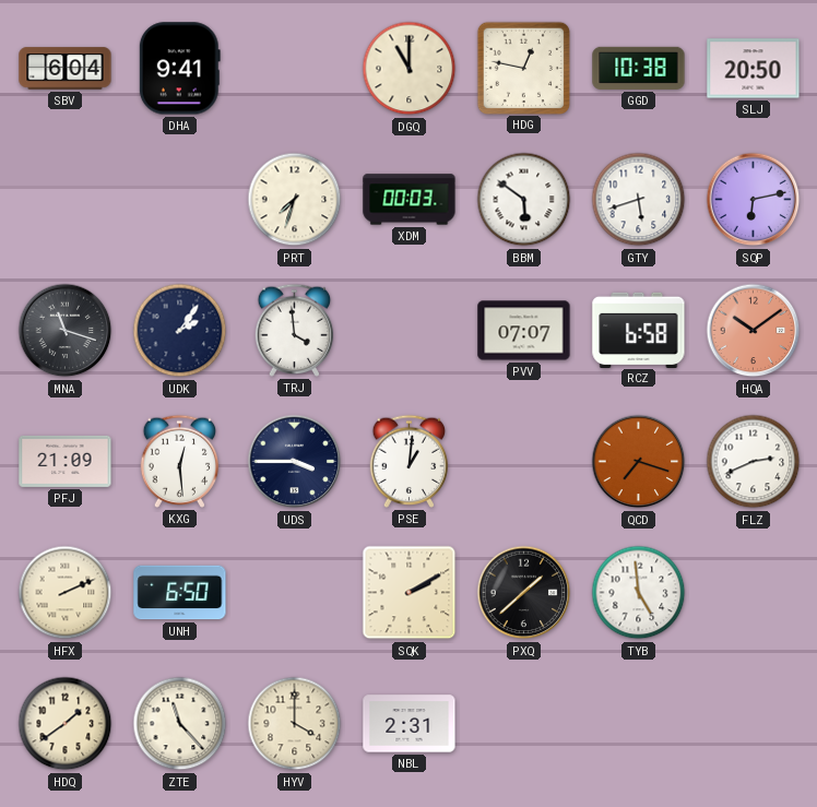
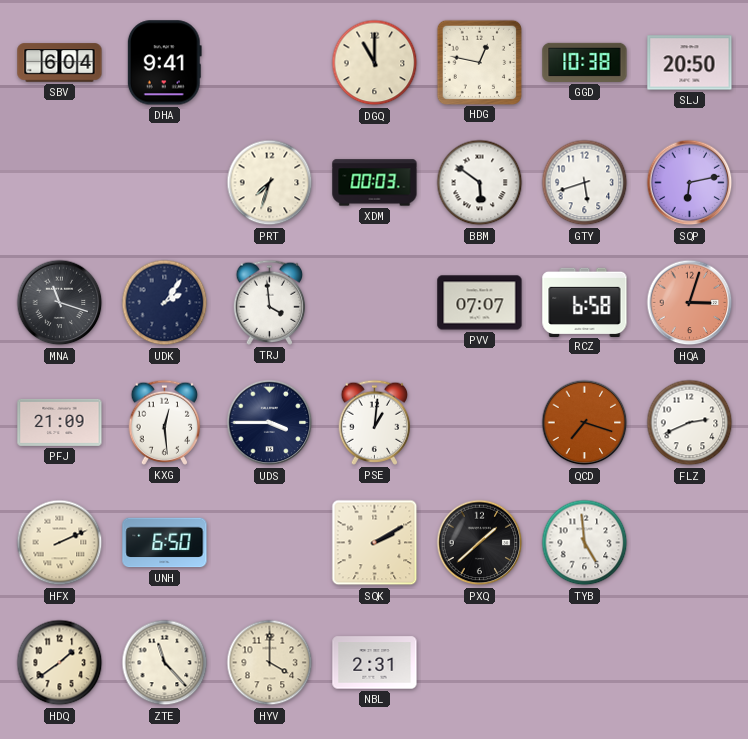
HQA: 10:09 -> 3:03 (690, 303)
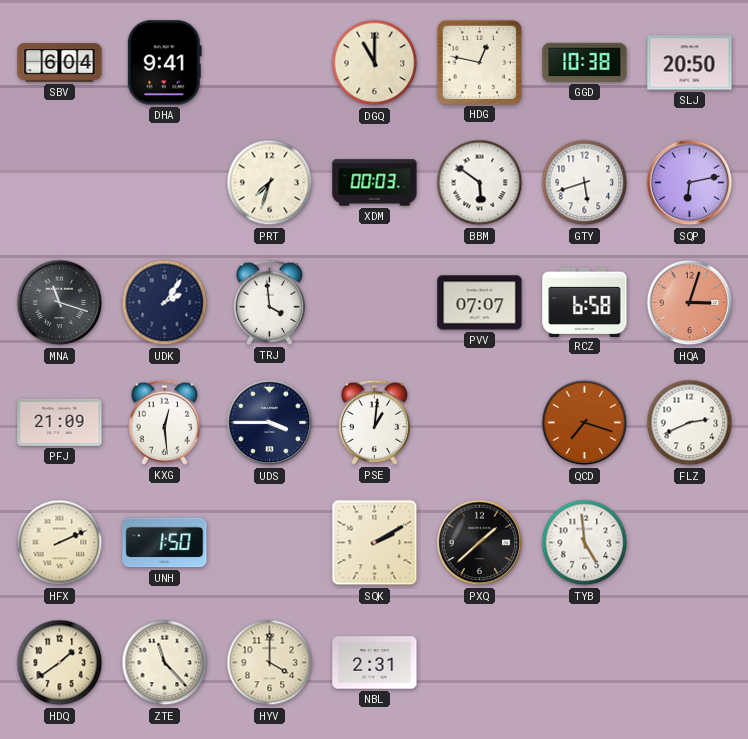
UNH: 6:50 -> 1:50 (165, 543)
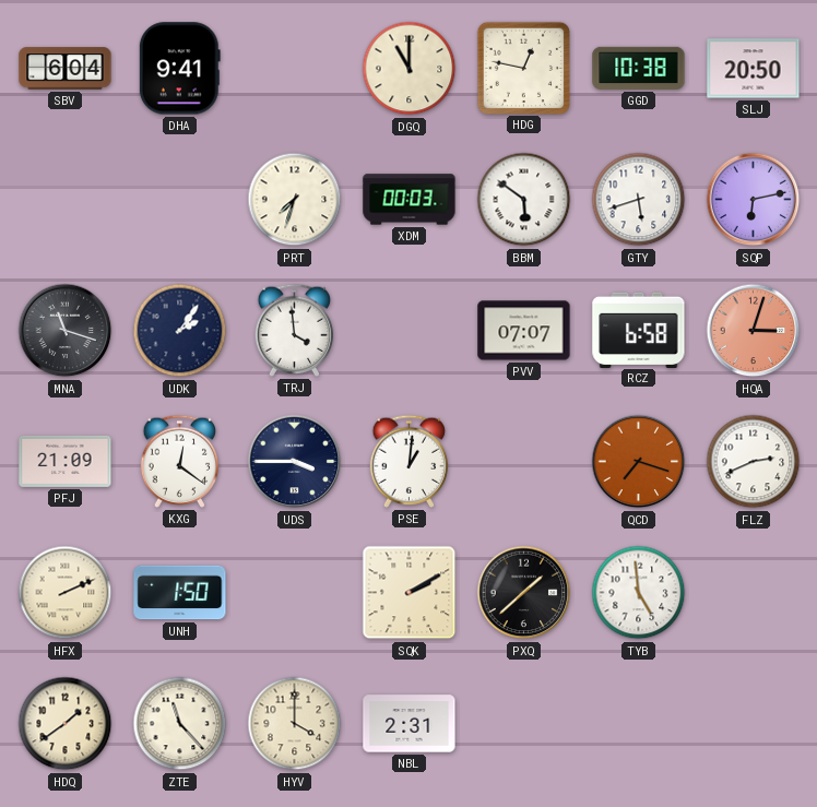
KXG: 12:29 -> 12:21 (180, 461)
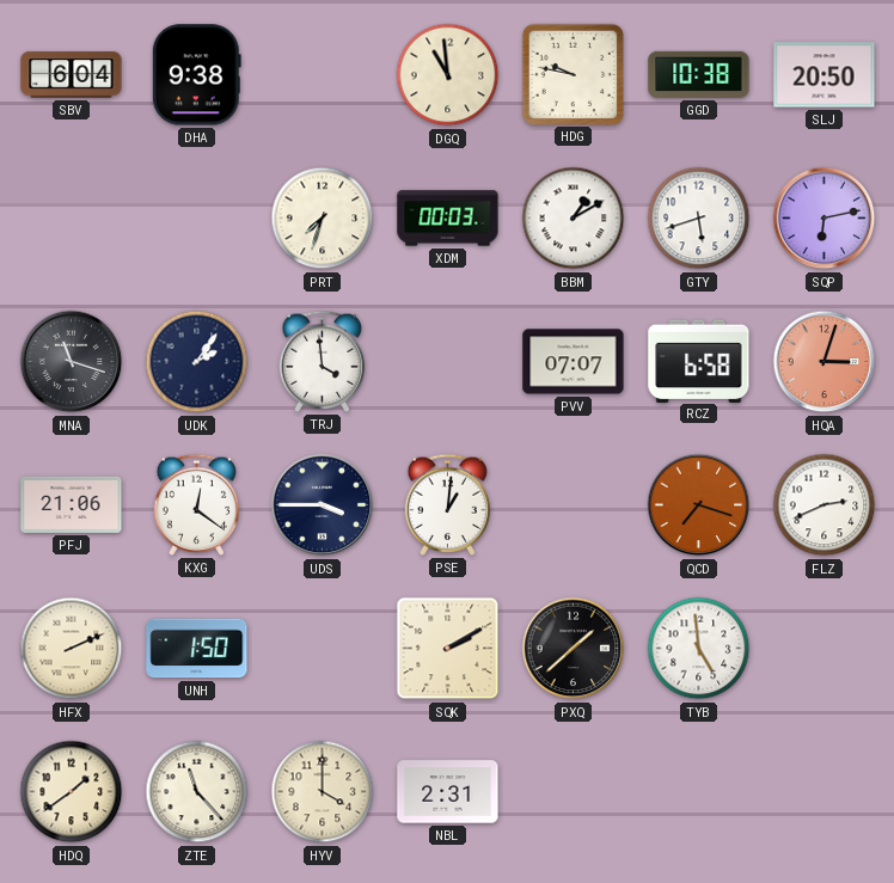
DHA: 9:41 -> 9:38 (196, 75)
DGQ: 11:00 -> 10:59 (448, 75)
HDG: 12:47 -> 9:47 (572, 74)
BBM: 5:51 -> 1:10 (574, 219)
PFJ: 21:09 -> 21:06 (72, 504)
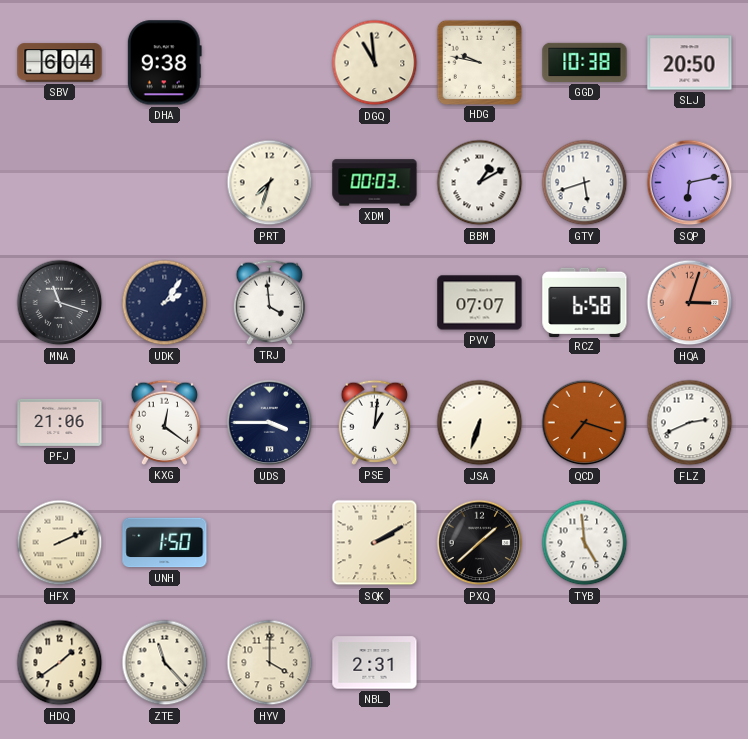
JSA: none -> 6:33 (480, 423)
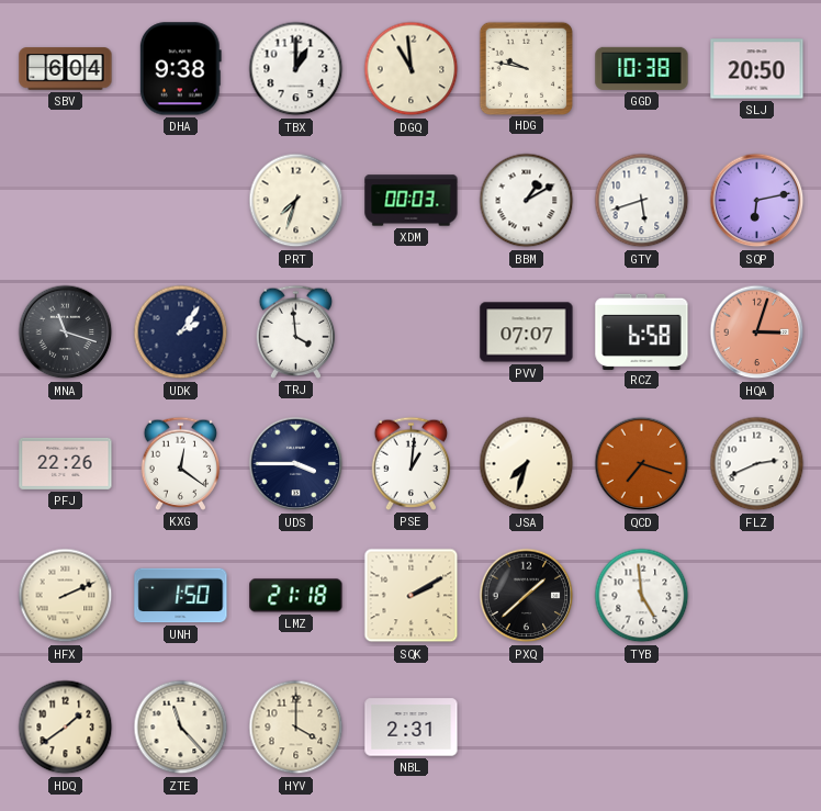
TBX: none -> 1:00 (296, 69)
PFJ: 21:06 -> 22:26 (66, 463)
JSA: 6:33 -> 7:33 (527, 464)
LMZ: none -> 21:18 (296, 596)
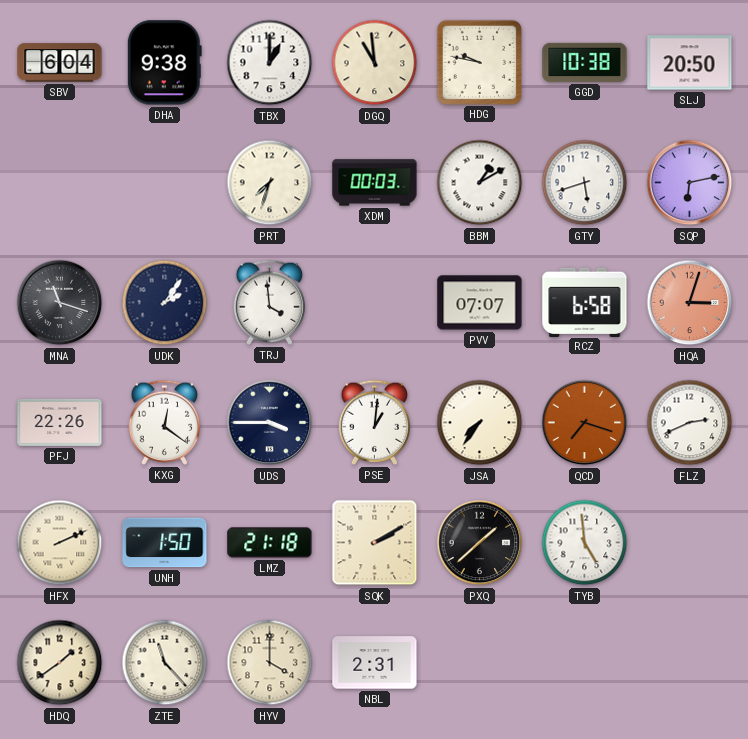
JSA: 7:33 -> 7:36 (480, 423)
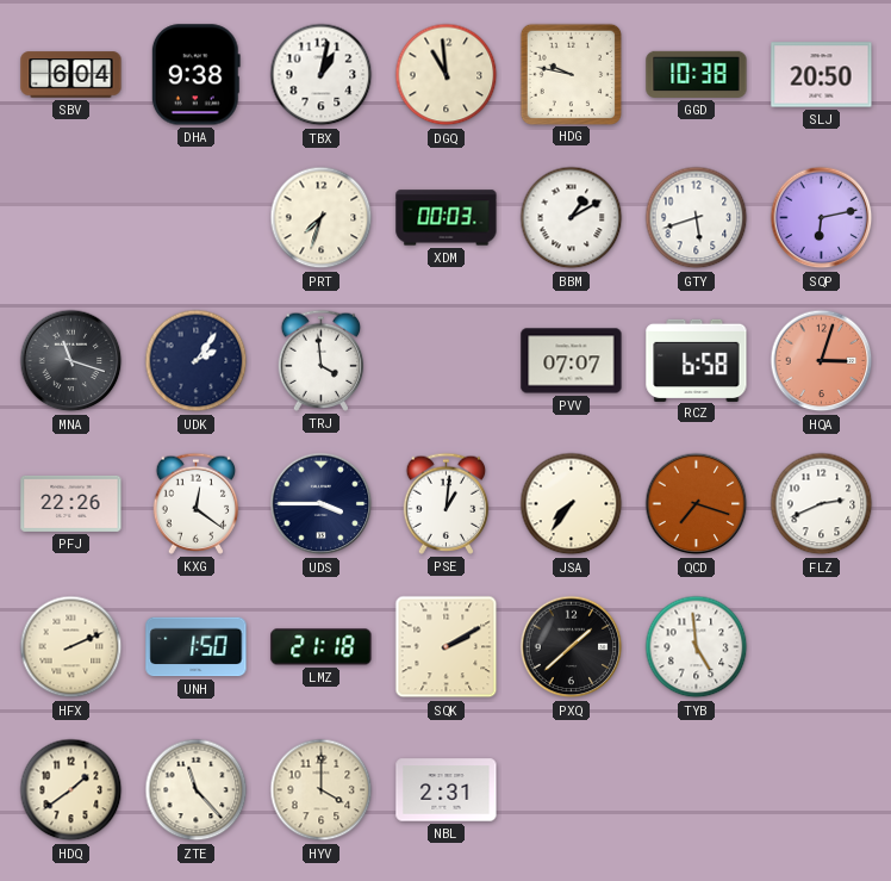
TBX: 1:00 -> 1:02 (322, 75)
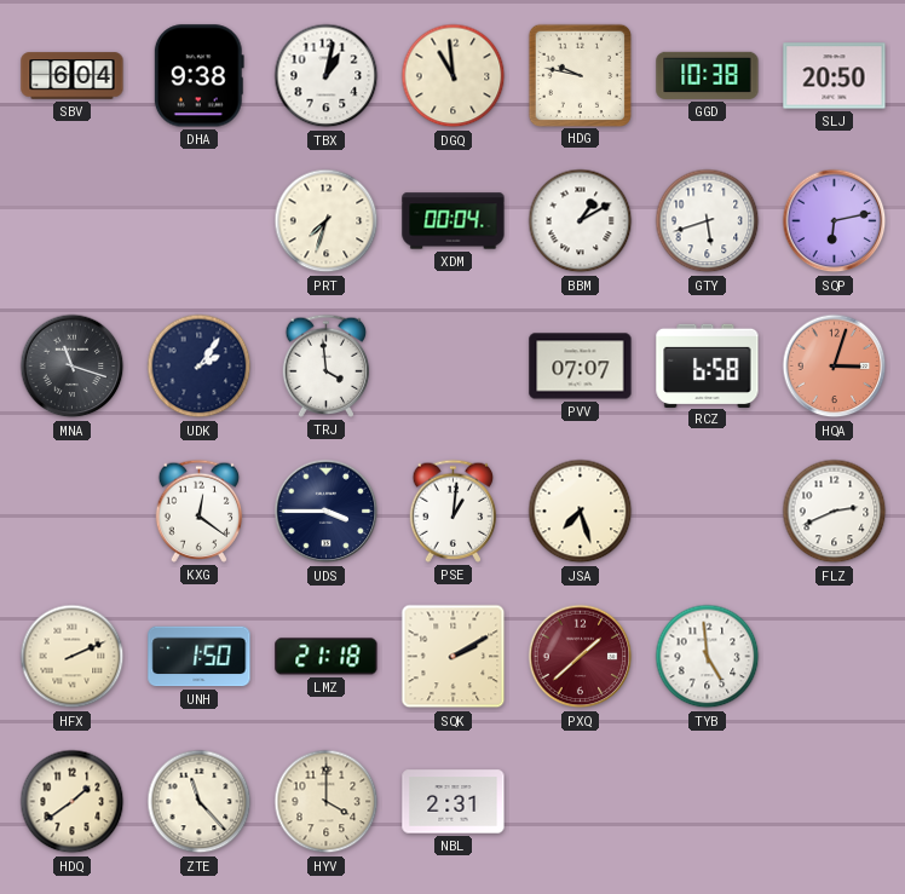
XDM: 00:03 -> 00:04 (454, 221)
PFJ: 22:26 -> none (71, 503)
JSA: 7:36 -> 7:27 (581, 512)
QCD: 7:18 -> none (697, 504)
PXQ dial: black -> burgundy (581, 657)
